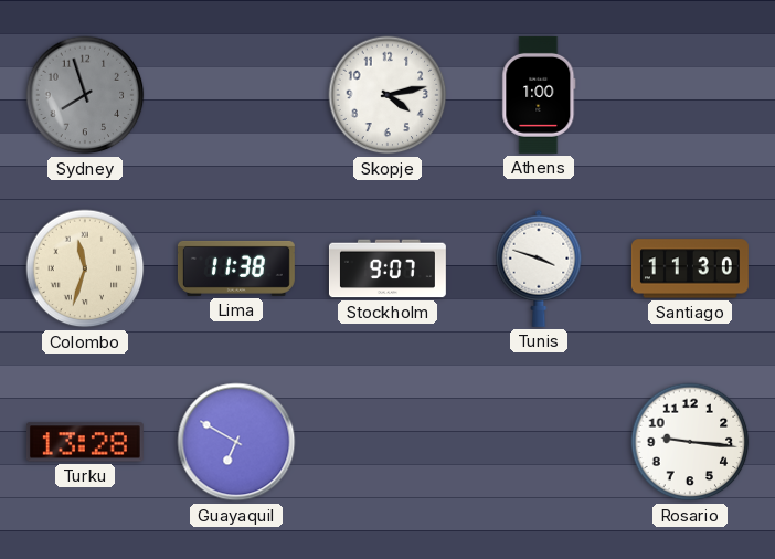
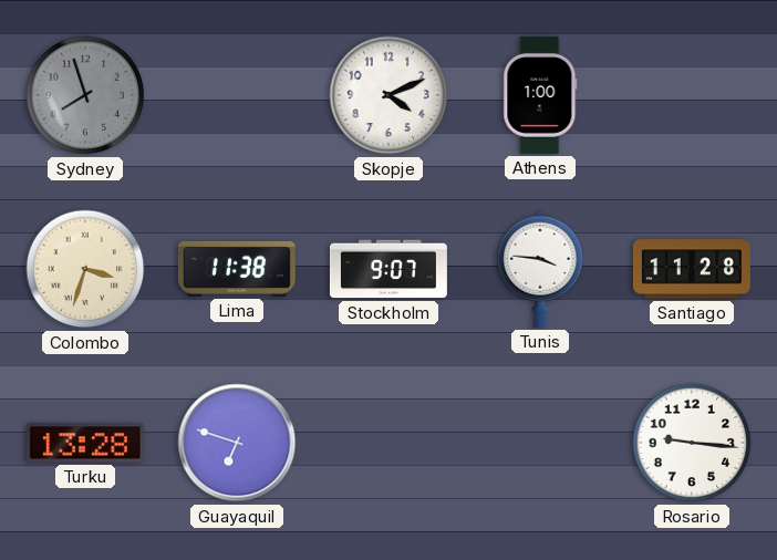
Skopje: 4:13 -> 4:11 (388, 95)
Colombo: 11:33 -> 3:33 (85, 269)
Tunis: 3:48 -> 3:46 (540, 269)
Santiago: 11:30 -> 11:28 (692, 269)
Guayaquil: 6:50 -> 6:48 (237, 443)
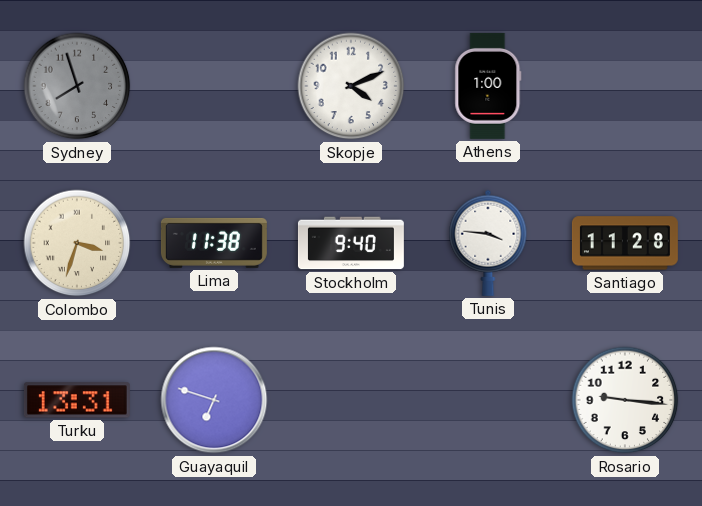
Stockholm: 9:07 -> 9:40 (351, 243)
Turku: 13:28 -> 13:31 (77, 400)
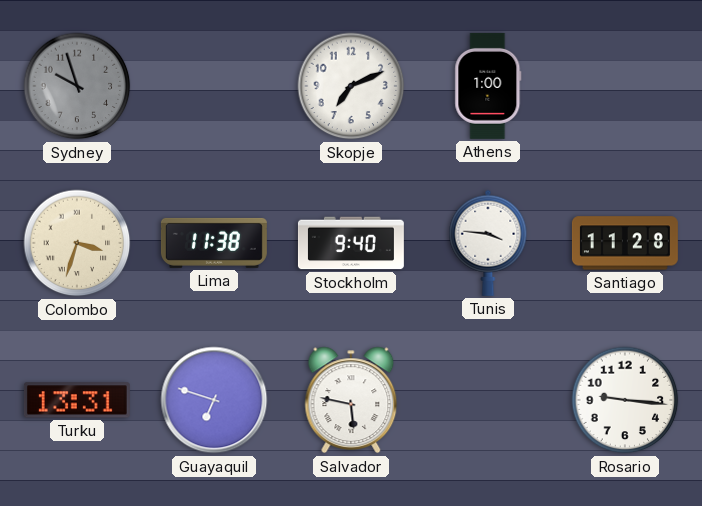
Sydney: 7:57 -> 9:57 (77, 86)
Skopje: 4:11 -> 7:11 (351, 86)
Salvador: none -> 5:47 (351, 400)
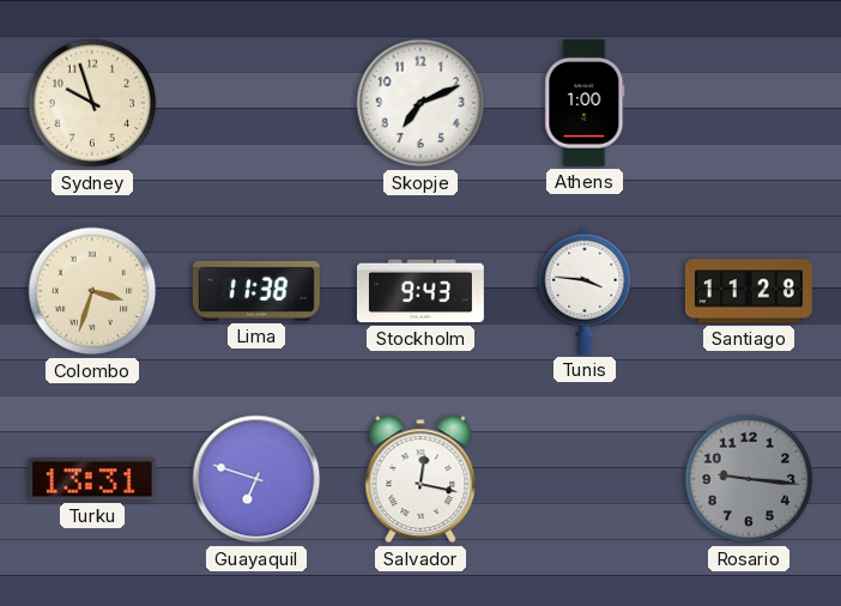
Sydney dial: grey -> cream (92, 103)
Stockholm: 9:40 -> 9:43 (421, 291)
Salvador: 5:47 -> 12:17 (421, 479)
Rosario dial: white -> grey (749, 479)
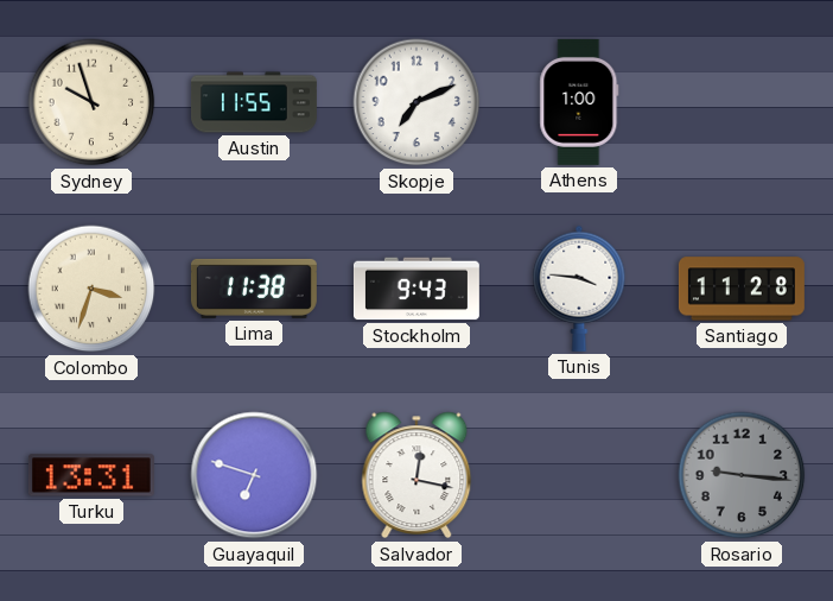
Austin: none -> 11:55 (254, 102)
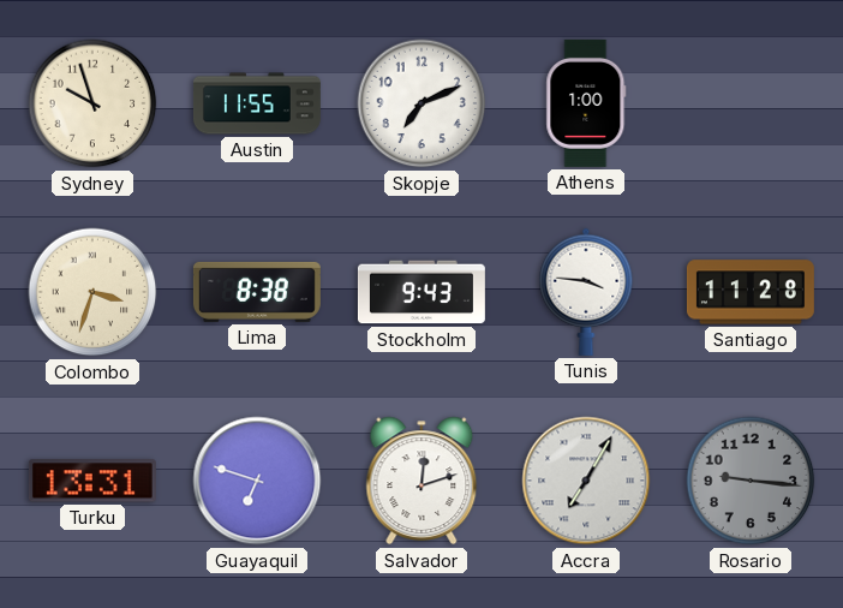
Lima: 11:38 -> 8:38 (257, 292)
Salvador: 12:17 -> 12:12 (421, 481)
Accra: none -> 7:05 (586, 481)
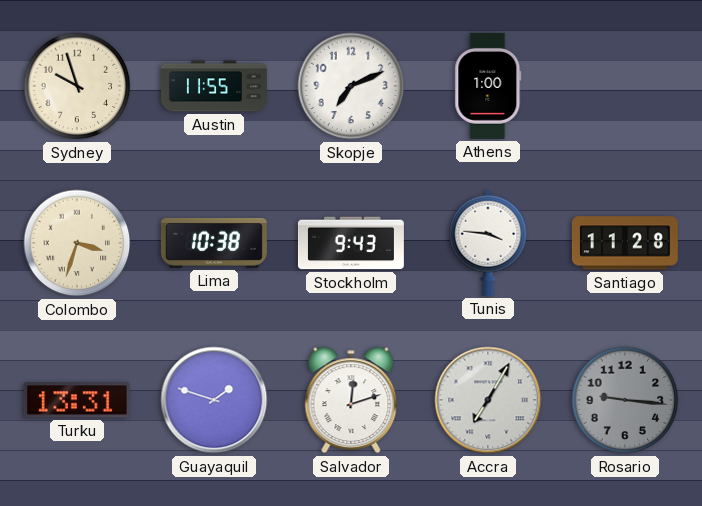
Lima: 8:38 -> 10:38 (214, 243)
Guayaquil: 6:48 -> 1:48 (214, 400)
